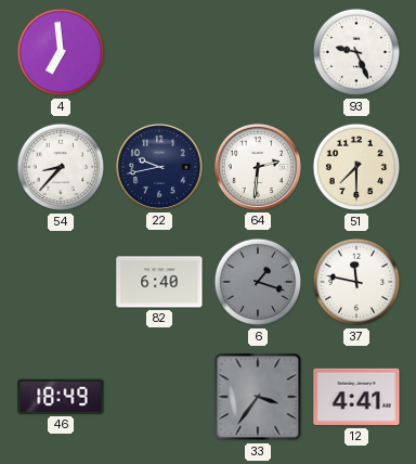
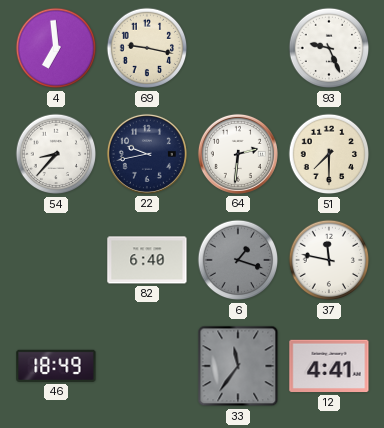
69: none -> 9:17 (147, 48)
33: 3:36 -> 11:36 (238, 366)
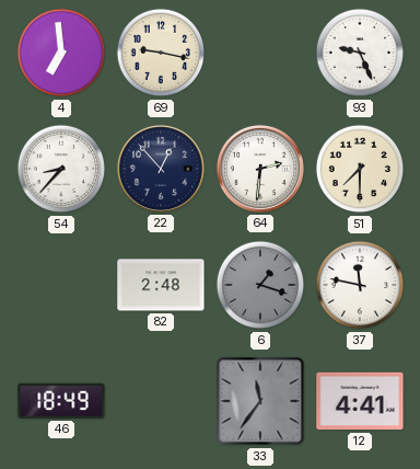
22: 9:43 -> 12:53 (161, 169)
82: 6:40 -> 2:48 (161, 285)
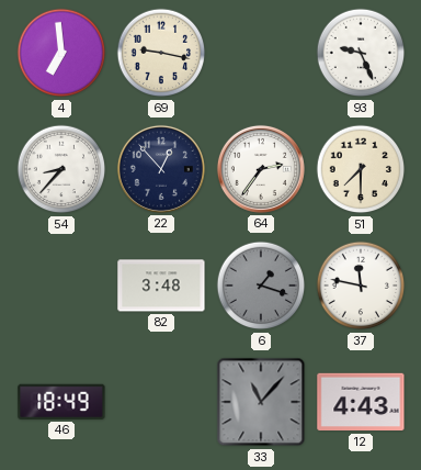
64: 2:31 -> 2:36 (261, 169)
82: 2:48 -> 3:48 (161, 286)
33: 11:36 -> 11:07 (261, 402)
12: 4:41 -> 4:43 (361, 402)
